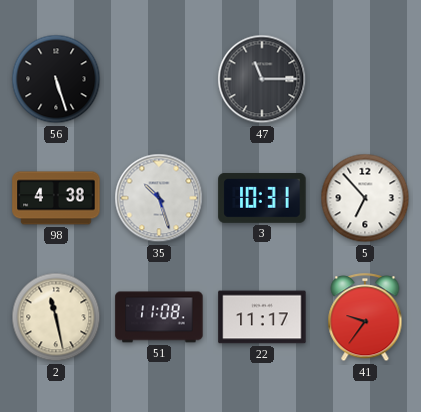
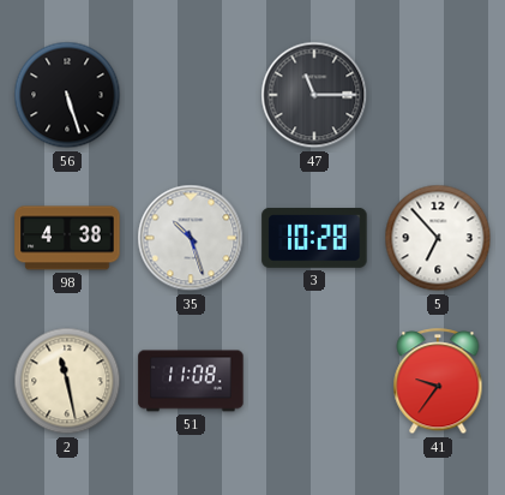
3: 10:31 -> 10:28 (314, 239)
22: 11:17 -> none (262, 317)
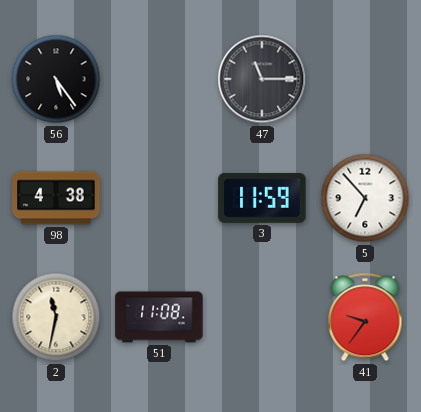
56: 5:27 -> 5:24 (56, 79)
35: 10:27 -> none (191, 238)
3: 10:28 -> 11:59 (262, 199)
2: 11:28 -> 11:32 (56, 317)
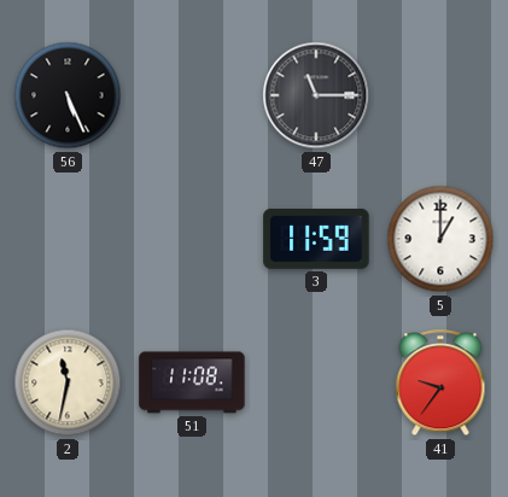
56: 5:24 -> 5:26 (68, 95)
98: 4:38 -> none (56, 198)
5: 6:53 -> 1:00 (440, 239)
